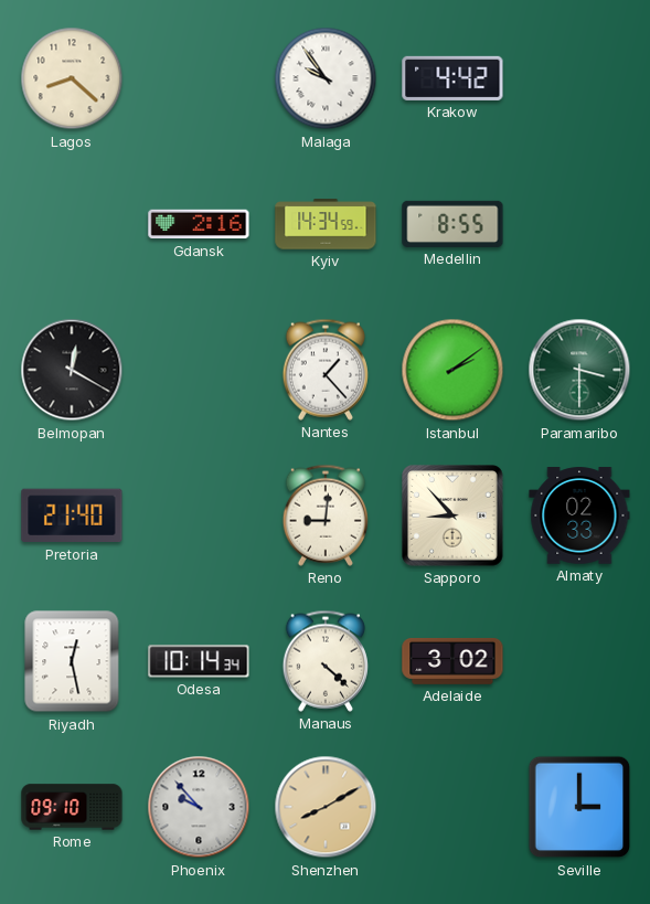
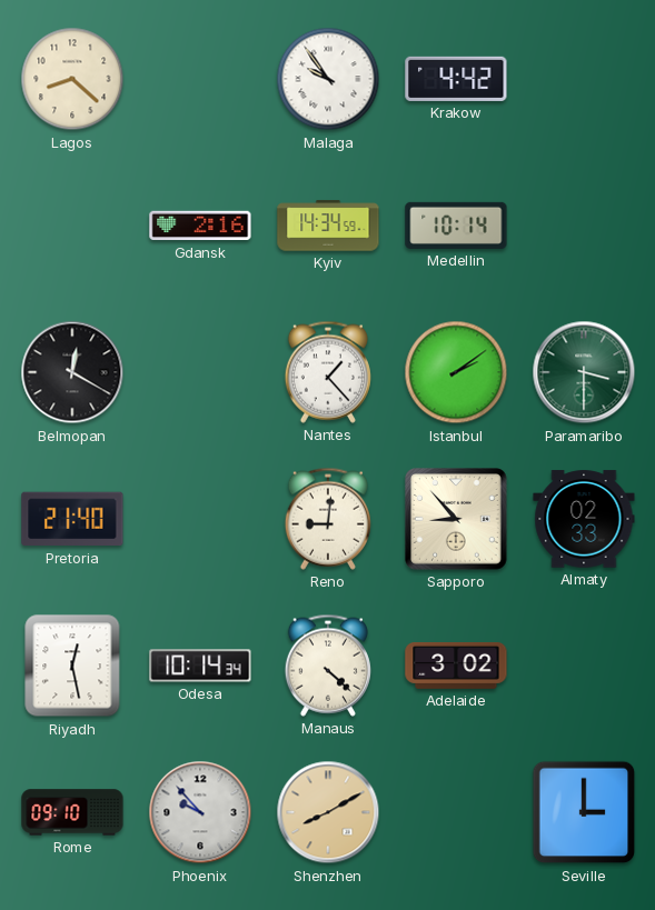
Medellin: 8:55 -> 10:14 (456, 226)
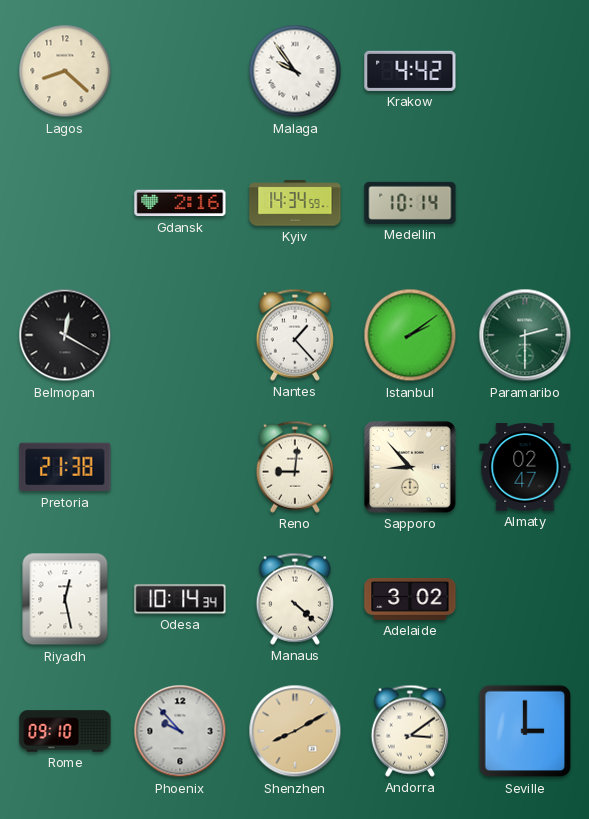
Paramaribo: 3:30 -> 2:30 (525, 335)
Pretoria: 21:40 -> 21:38 (65, 467)
Almaty: 02:33 -> 02:47 (525, 467)
Andorra: none -> 3:09 (410, 731)
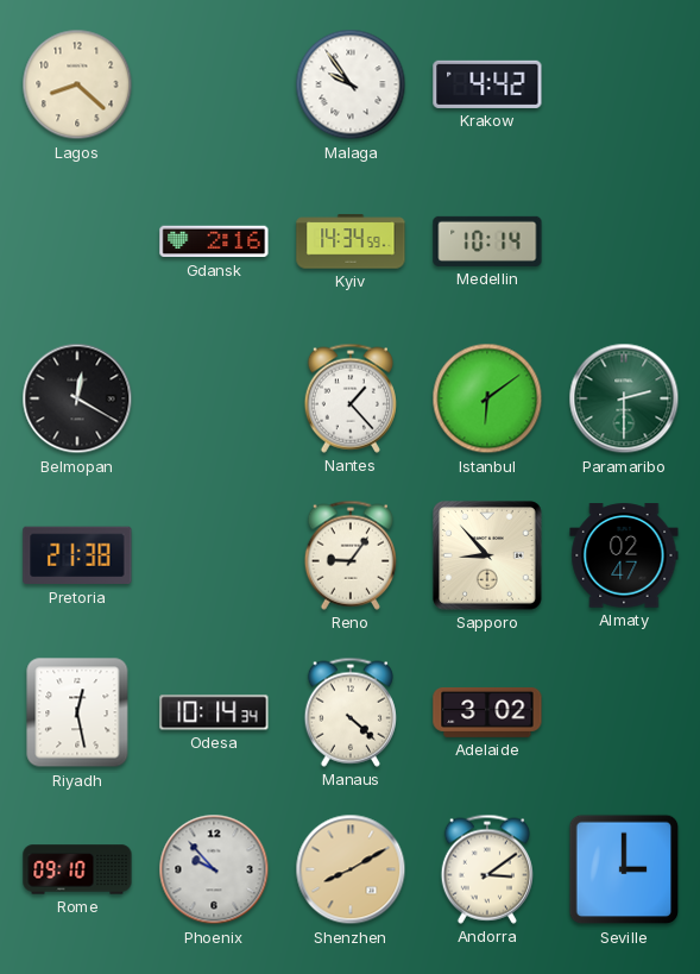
Istanbul: 2:09 -> 6:09 (487, 398)
Reno: 9:01 -> 9:06 (351, 555)
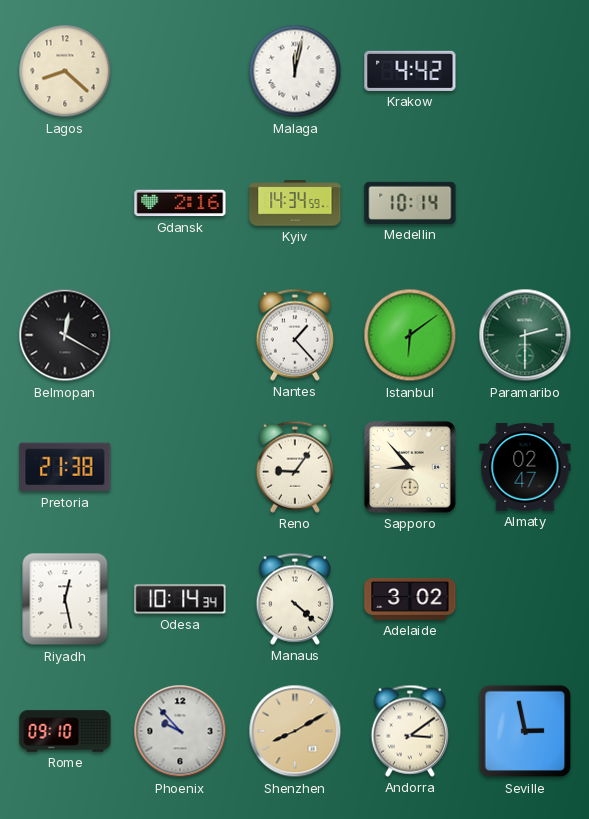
Malaga: 9:54 -> 12:02 (295, 71)
Seville: 3:00 -> 2:58 (525, 731)
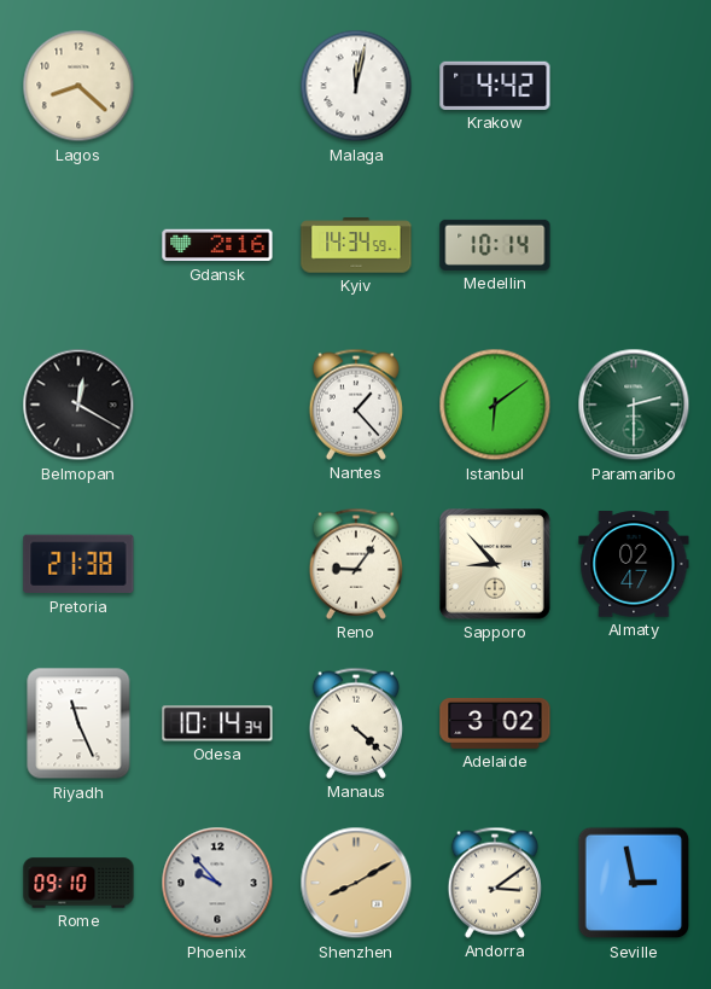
Riyadh: 12:28 -> 11:26 (78, 723)
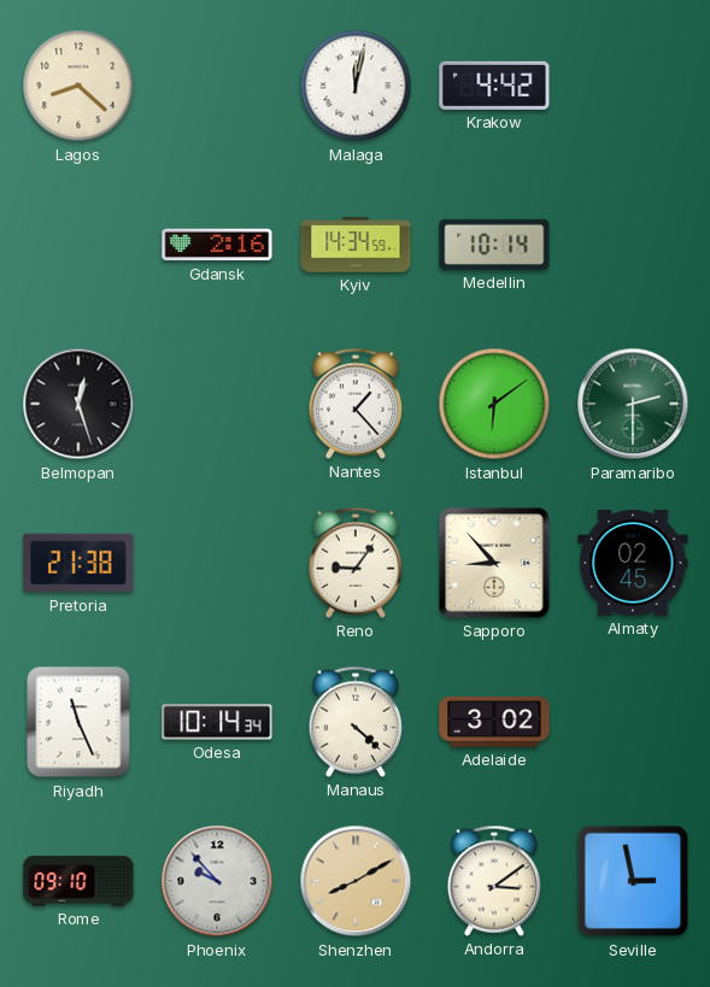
Belmopan: 12:20 -> 12:27 (78, 404)
Almaty: 02:47 -> 02:45 (633, 563)
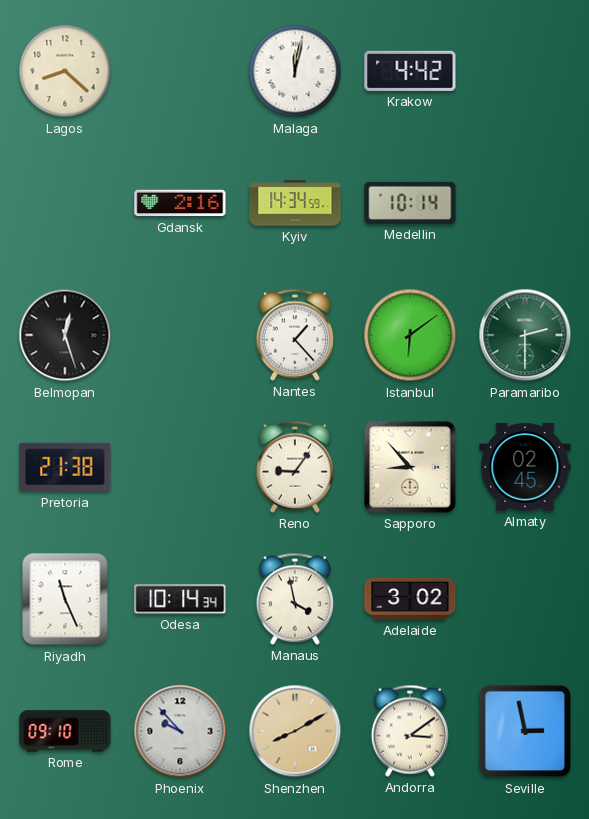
Manaus: 4:22 -> 3:58 (295, 599)
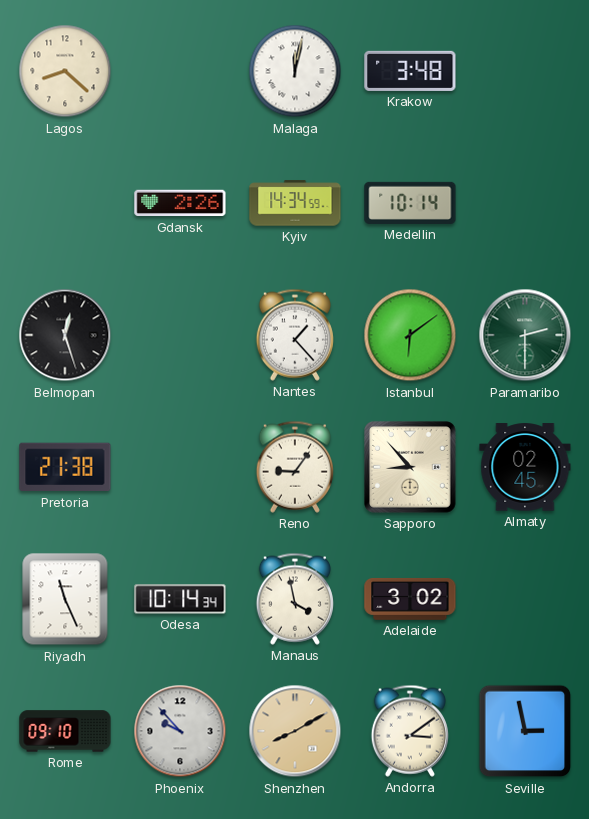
Krakow: 4:42 -> 3:48 (410, 71)
Gdansk: 2:16 -> 2:26 (180, 203)
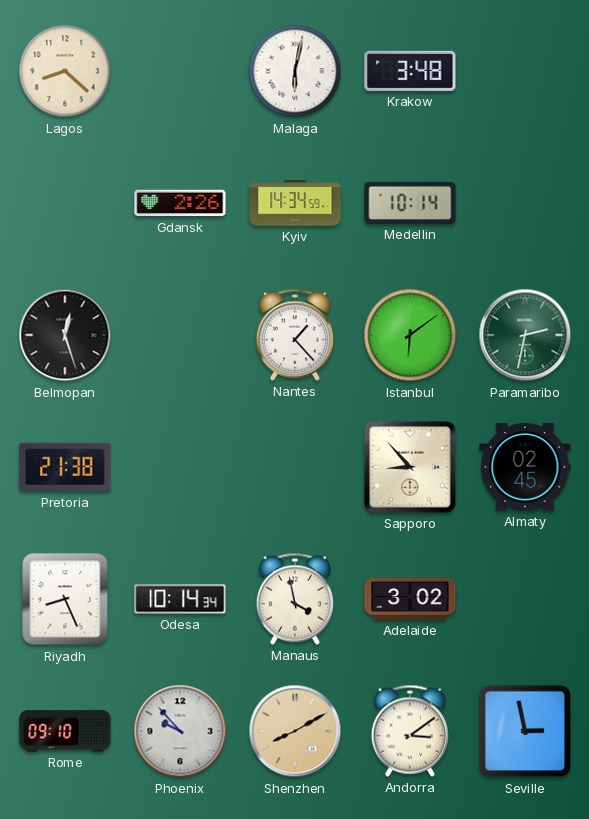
Malaga: 12:02 -> 6:02 (295, 71)
Paramaribo: 2:30 -> 2:32 (525, 335)
Reno: 9:06 -> none (295, 467)
Riyadh: 11:26 -> 8:26 (65, 599)
